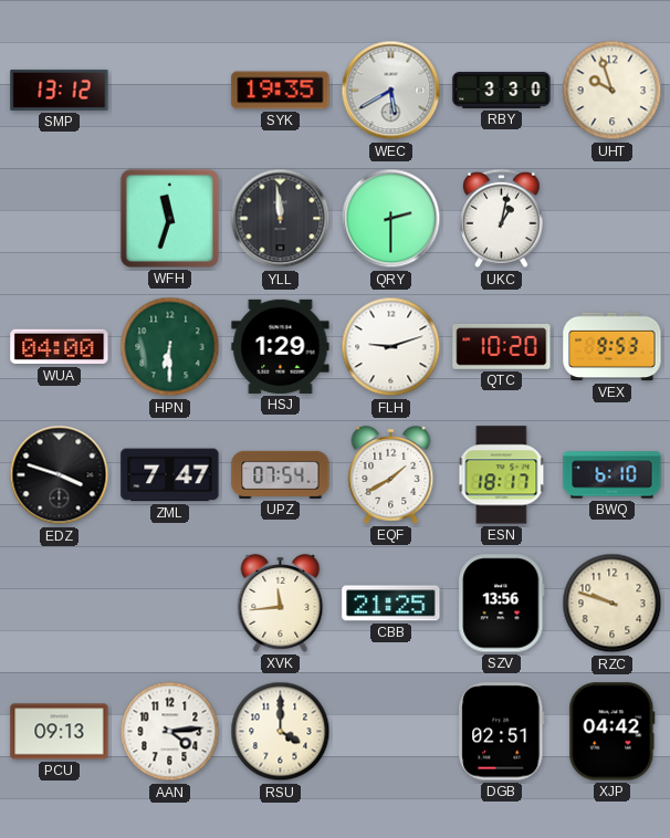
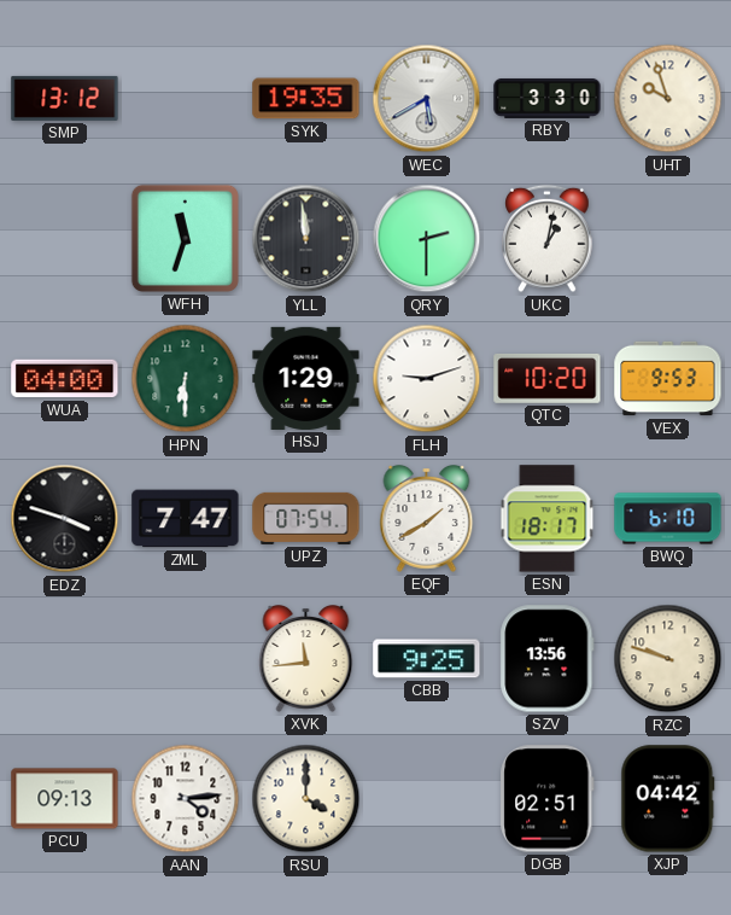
CBB: 21:25 -> 9:25 (427, 659)
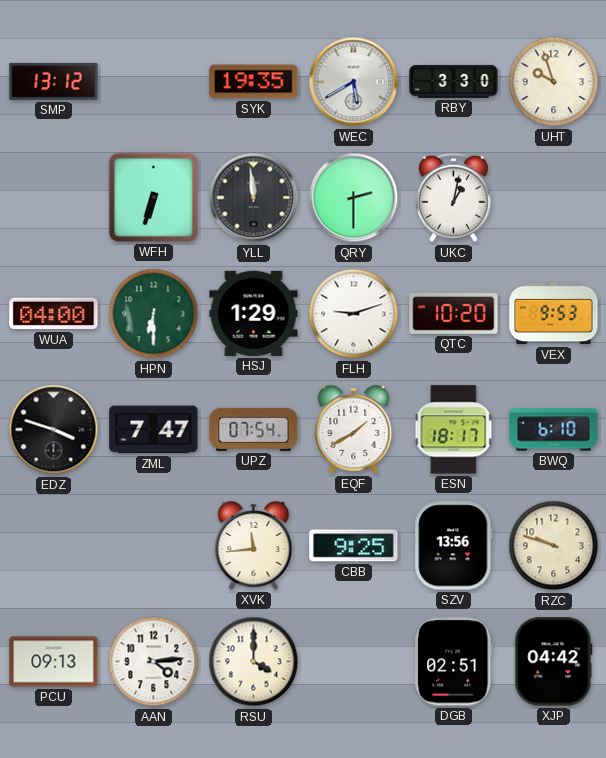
WFH: 11:33 -> 6:33 (153, 197)
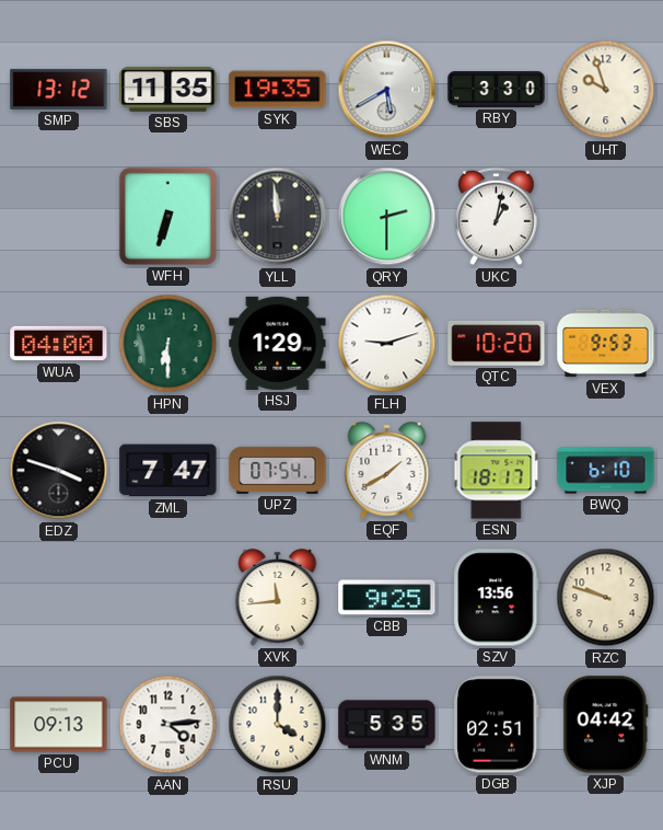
SBS: none -> 11:35 (168, 89)
WNM: none -> 5:35 (387, 725)
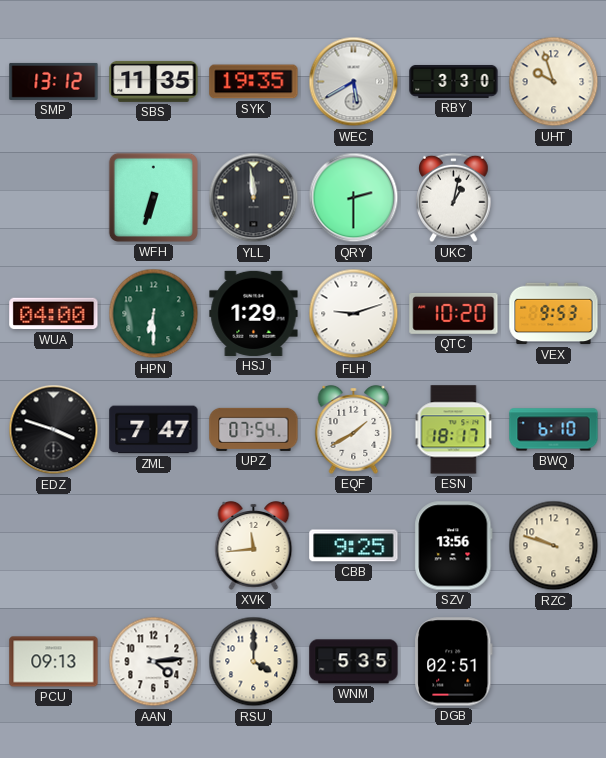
XJP: 04:42 -> none (606, 725)
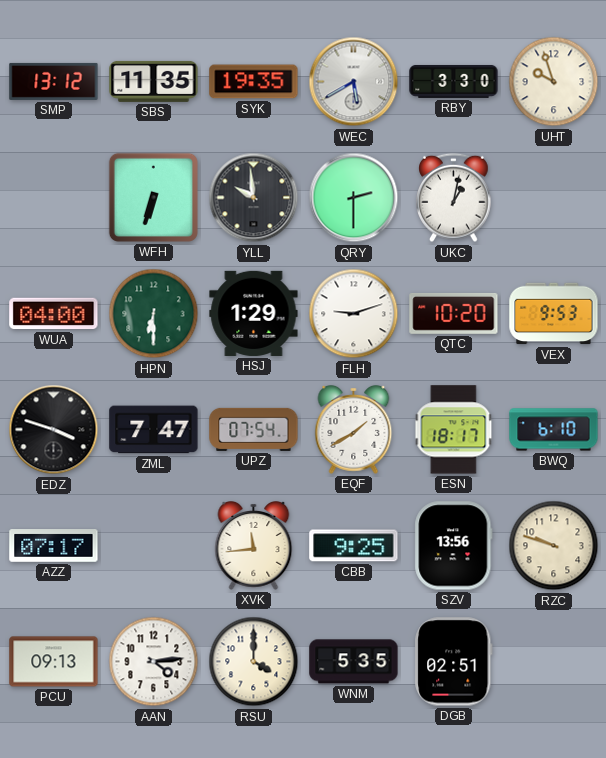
YLL: 11:59 -> 9:59 (254, 198)
AZZ: none -> 07:17 (54, 546)
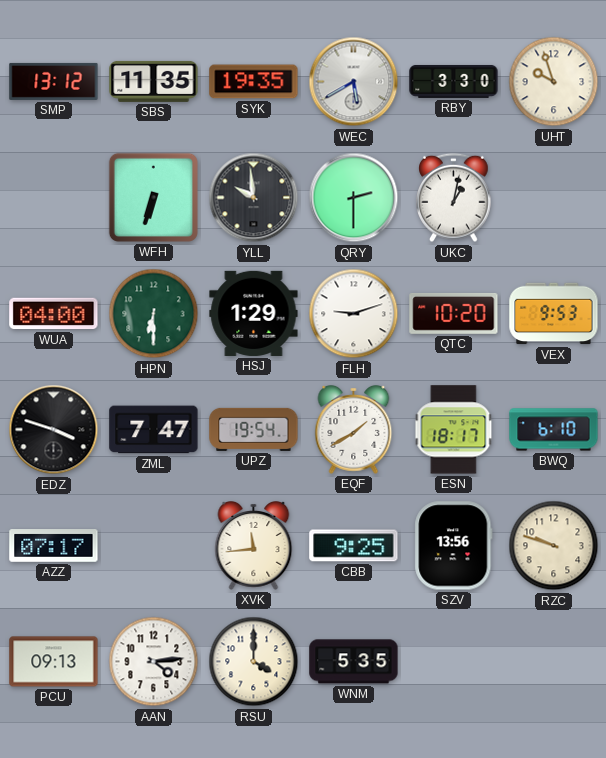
UPZ: 07:54 -> 19:54 (254, 429)
DGB: 02:51 -> none (454, 662)
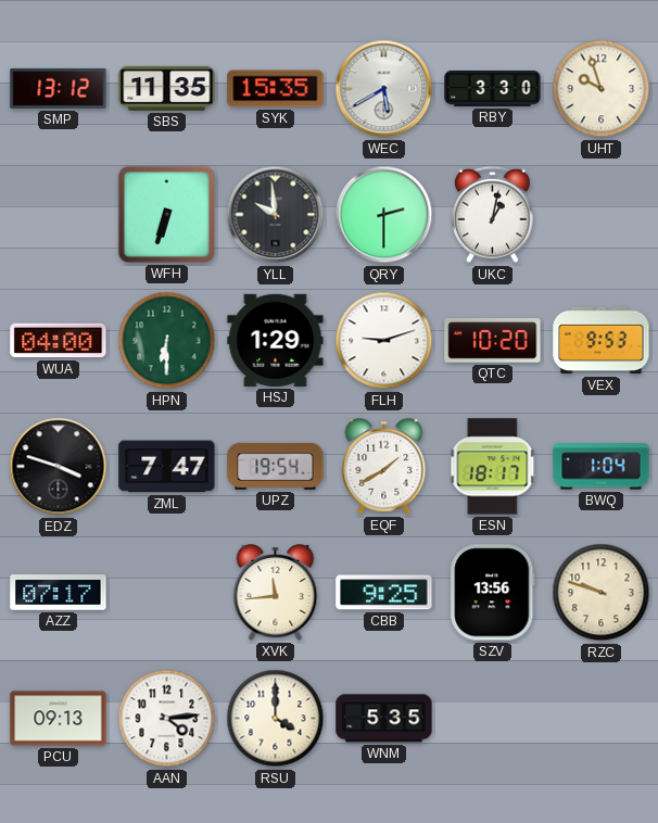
SYK: 19:35 -> 15:35 (276, 89)
BWQ: 6:10 -> 1:04 (602, 467)
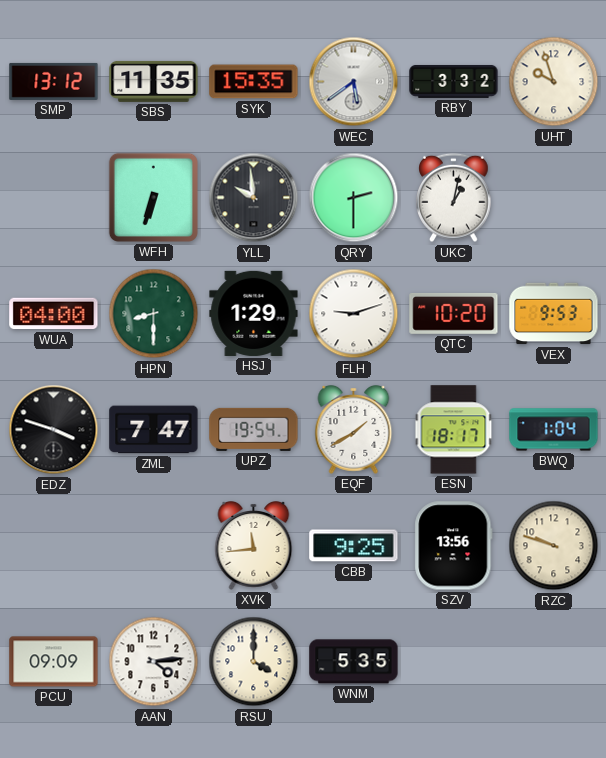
WEC: 5:40 -> 5:39 (354, 82)
RBY: 3:30 -> 3:32 (454, 81)
HPN: 6:30 -> 8:30 (154, 314)
AZZ: 07:17 -> none (59, 593)
PCU: 09:13 -> 09:09 (54, 662)
